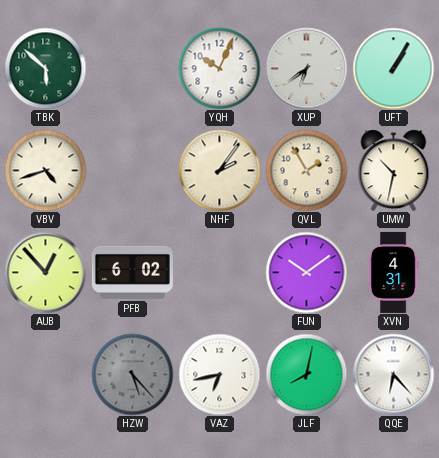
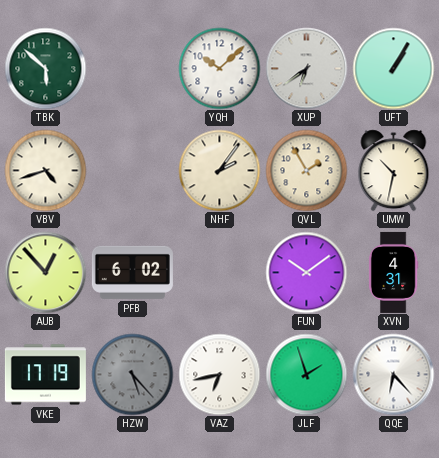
YQH: 10:04 -> 10:08 (219, 68)
VKE: none -> 17:19 (45, 375)
JLF: 8:02 -> 1:57 (306, 374)
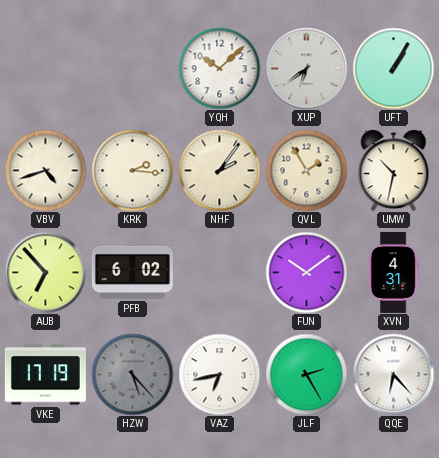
TBK: 5:52 -> none (45, 68)
KRK: none -> 2:16 (132, 170)
AUB: 12:53 -> 6:53 (45, 272)
JLF: 1:57 -> 2:25 (306, 374)
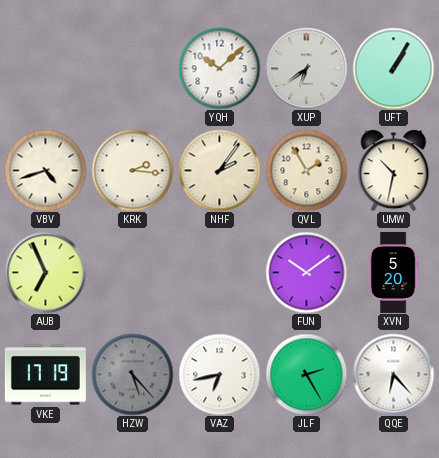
AUB: 6:53 -> 6:56 (45, 272)
PFB: 6:02 -> none (132, 272)
XVN: 4:31 -> 5:20 (393, 272)
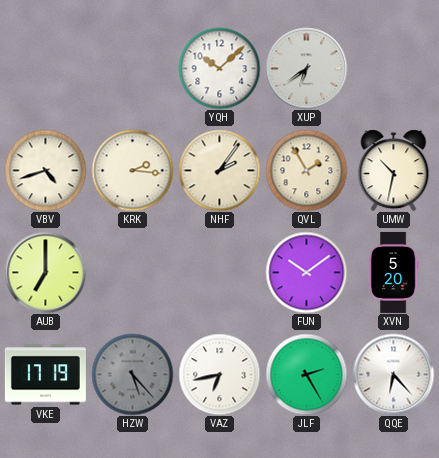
UFT: 1:05 -> none (393, 68)
AUB: 6:56 -> 7:00 (45, 272)
